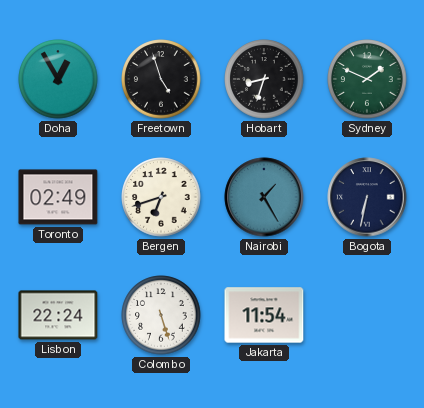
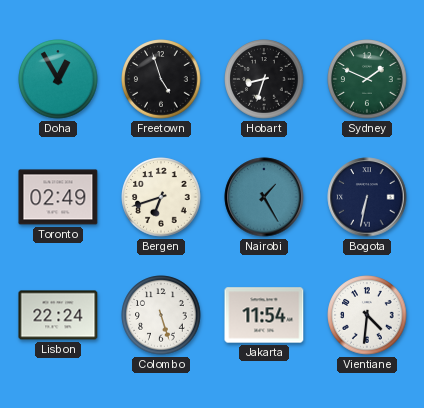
Vientiane: none -> 4:31 (367, 315)
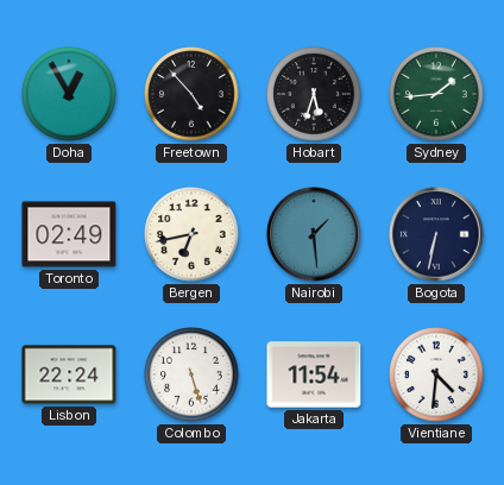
Freetown: 4:57 -> 4:53 (191, 94)
Hobart: 8:33 -> 5:33 (314, 94)
Sydney: 1:49 -> 1:44 (436, 94)
Bergen: 6:42 -> 6:43 (191, 234)
Nairobi: 1:25 -> 1:29 (314, 234)
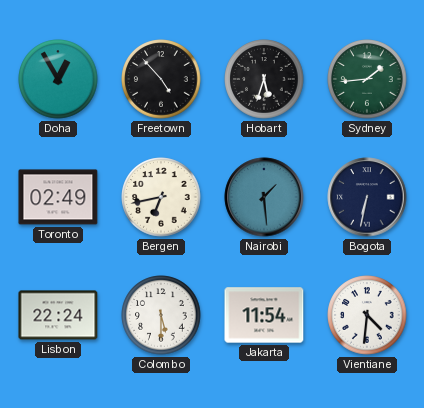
Colombo: 5:27 -> 5:30 (161, 315)
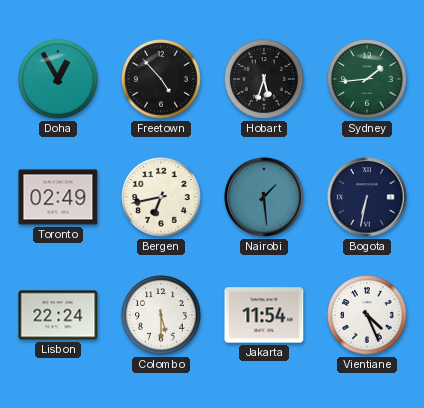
Vientiane: 4:31 -> 4:26 (367, 315)
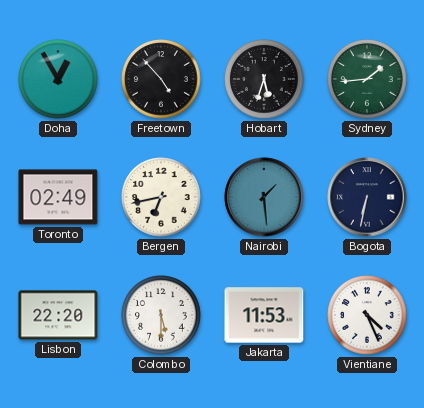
Lisbon: 22:24 -> 22:20 (58, 315)
Jakarta: 11:54 -> 11:53 (264, 315)
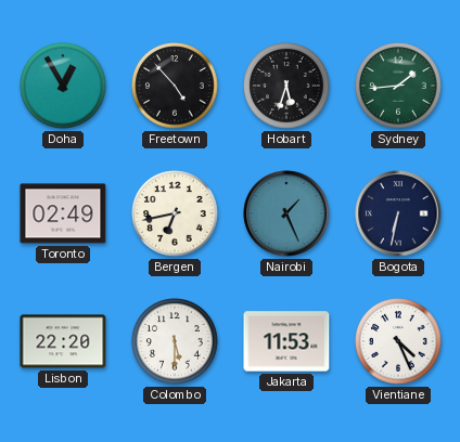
Nairobi: 1:29 -> 1:26 (286, 213)
